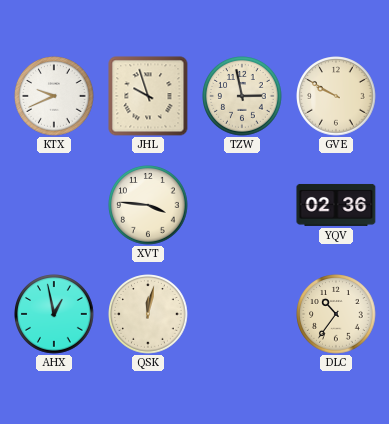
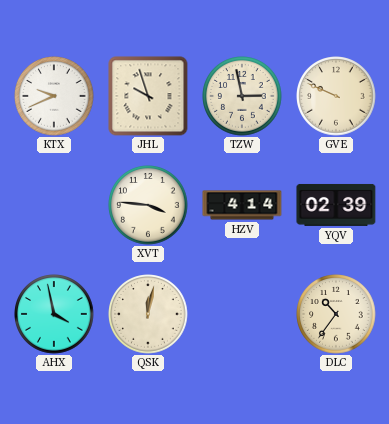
GVE: 9:50 -> 9:49 (336, 96)
HZV: none -> 4:14 (242, 205)
YQV: 02:36 -> 02:39 (336, 205)
AHX: 12:58 -> 3:58 (54, 314)
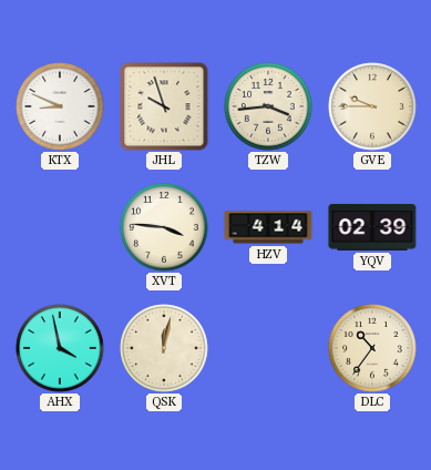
KTX: 9:41 -> 8:49 (60, 106)
TZW: 2:58 -> 3:44 (268, 106)
GVE: 9:49 -> 9:45 (372, 106)
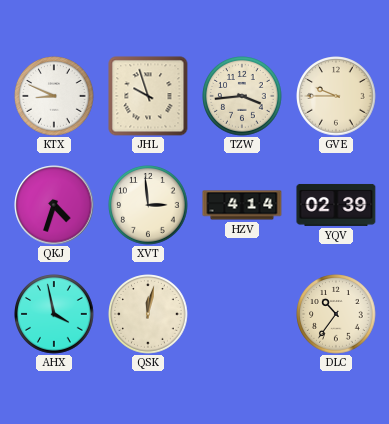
QKJ: none -> 4:33 (54, 205)
XVT: 3:46 -> 2:59 (148, 205)
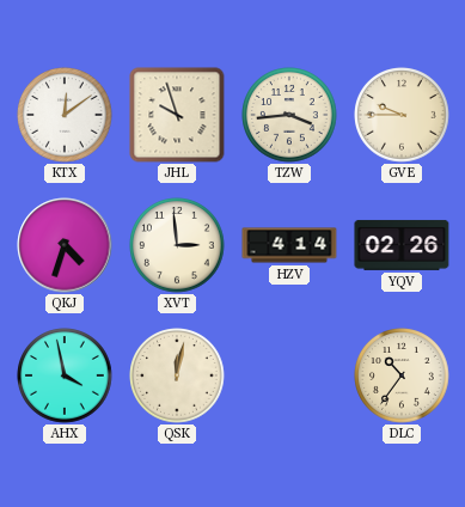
KTX: 8:49 -> 12:09 (65, 115)
YQV: 02:39 -> 02:26 (402, 245)
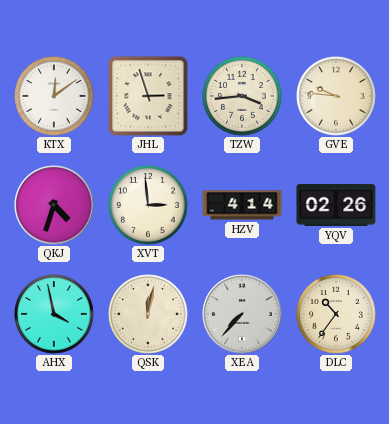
JHL: 9:57 -> 2:57 (148, 96)
GVE: 9:45 -> 9:46 (336, 96)
XEA: none -> 7:37 (242, 314)
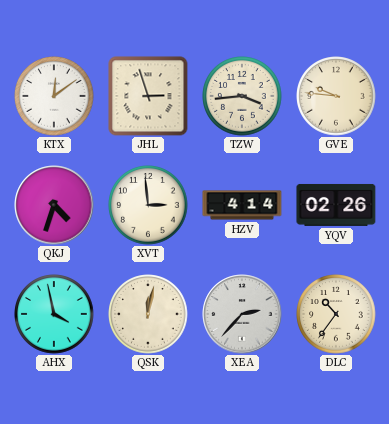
XEA: 7:37 -> 2:37 (242, 314)
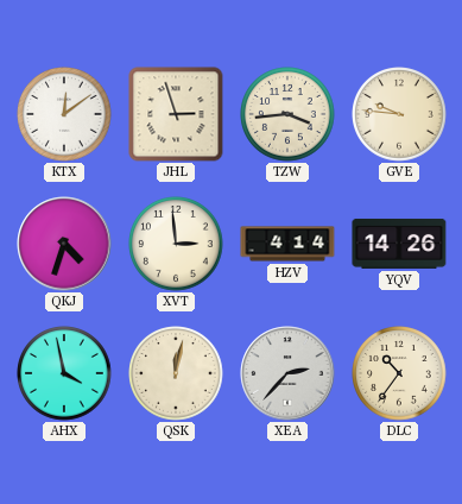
YQV: 02:26 -> 14:26 (399, 244)
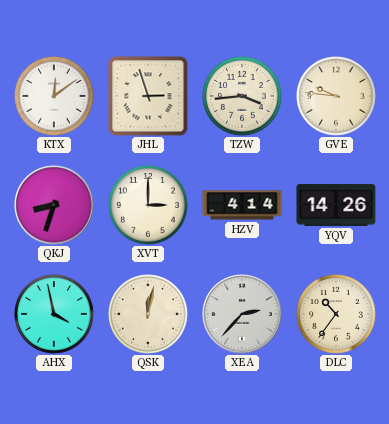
QKJ: 4:33 -> 8:33 (54, 205)
XVT: 2:59 -> 3:00 (148, 205)
